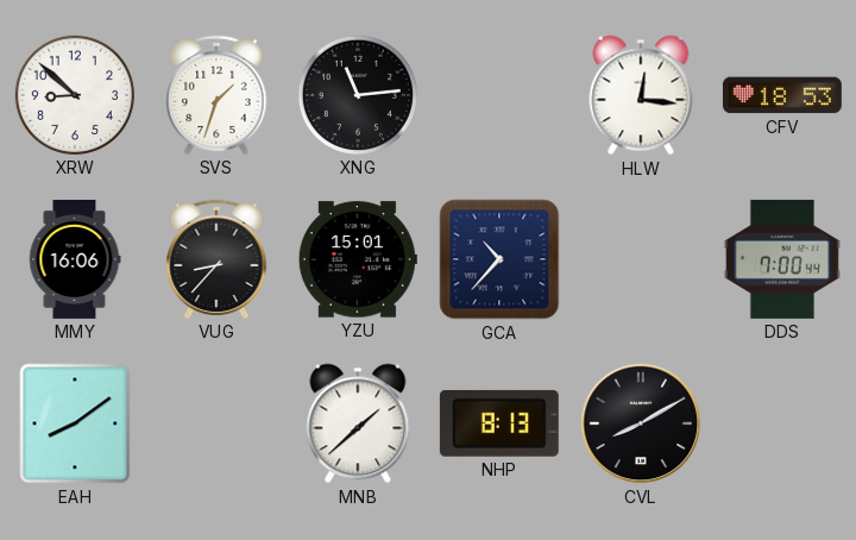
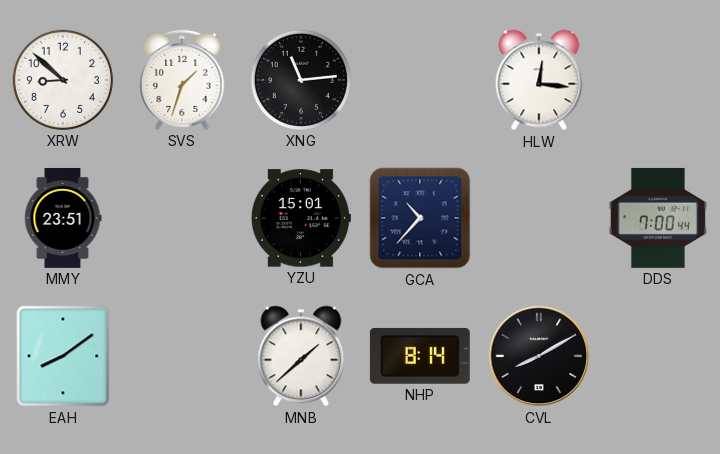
CFV: 18:53 -> none (782, 95)
MMY: 16:06 -> 23:51 (63, 218)
VUG: 8:37 -> none (216, 259)
NHP: 8:13 -> 8:14 (420, 356)
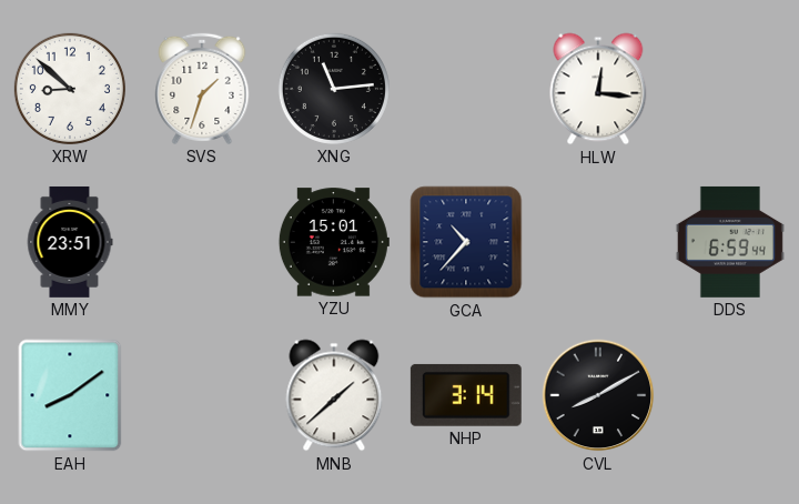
DDS: 7:00 -> 6:59 (730, 242)
NHP: 8:14 -> 3:14 (466, 395)
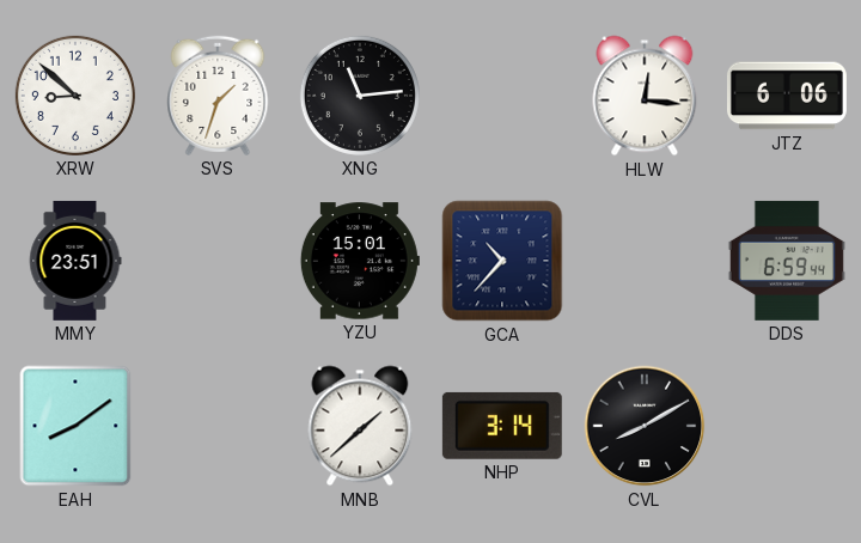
JTZ: none -> 6:06 (787, 96)
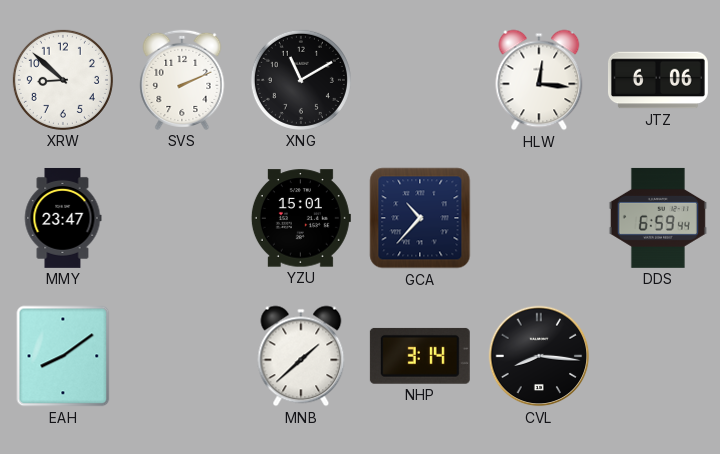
SVS: 1:33 -> 2:11 (182, 80)
XNG: 11:14 -> 11:10 (301, 80)
MMY: 23:51 -> 23:47 (63, 218)
CVL: 8:10 -> 8:16 (539, 356)
